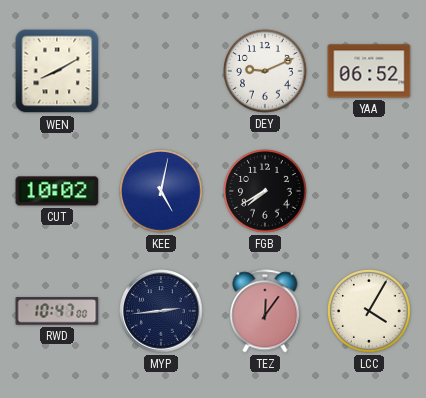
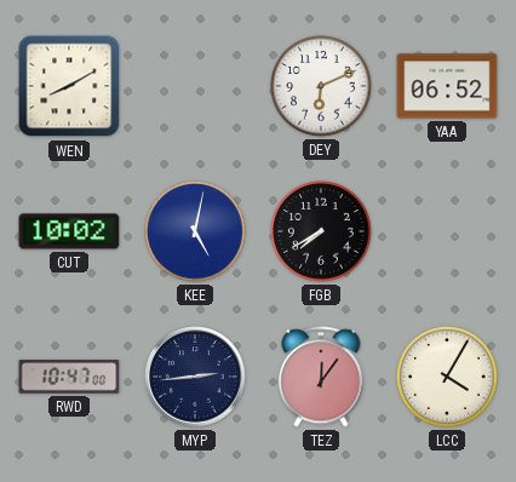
DEY: 9:11 -> 6:11 (322, 87)
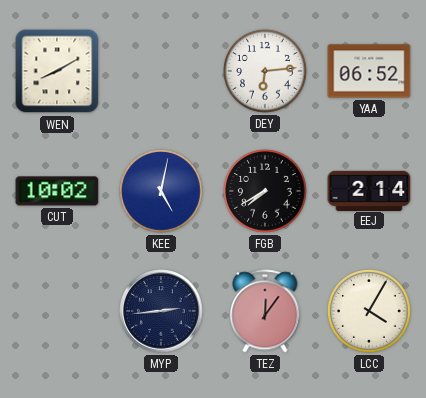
DEY: 6:11 -> 6:14 (266, 72)
EEJ: none -> 2:14 (369, 190)
RWD: 10:47 -> none (69, 377)
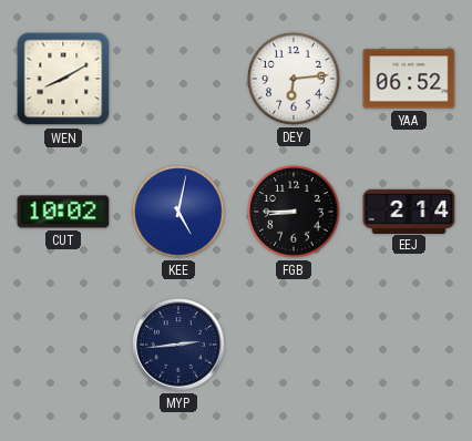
FGB: 7:40 -> 8:45 (295, 213)
TEZ: 12:06 -> none (265, 311)
LCC: 4:05 -> none (370, 312)
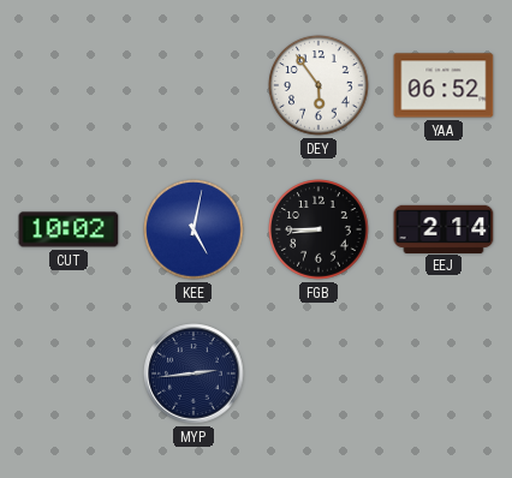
WEN: 8:10 -> none (63, 79)
DEY: 6:14 -> 5:54 (320, 86)
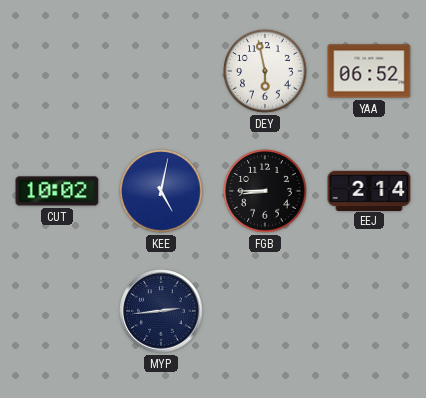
DEY: 5:54 -> 5:58 (266, 72)
